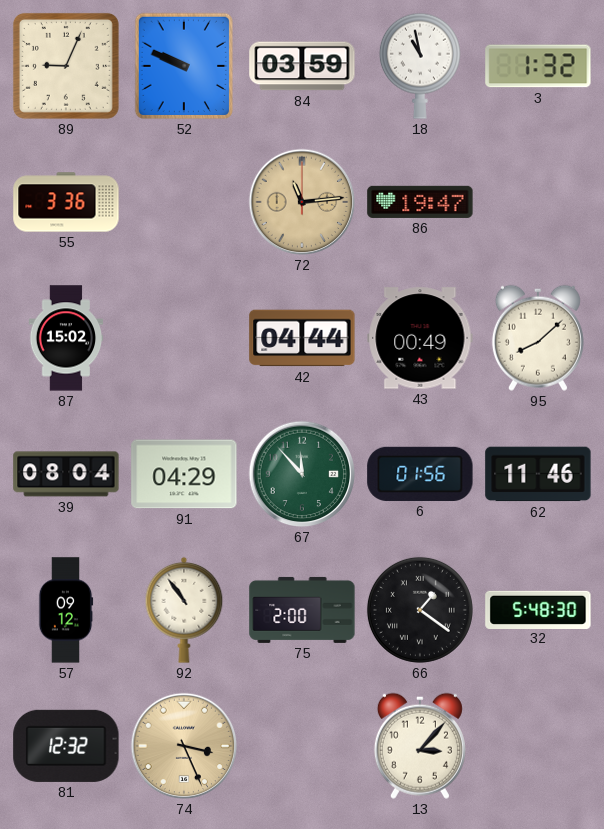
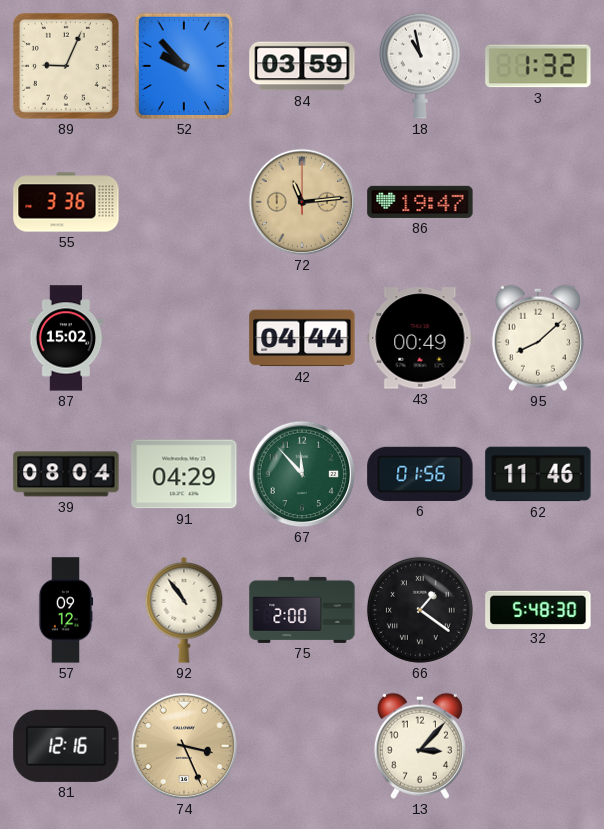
52: 9:49 -> 9:53 (183, 66)
81: 12:32 -> 12:16 (66, 746)
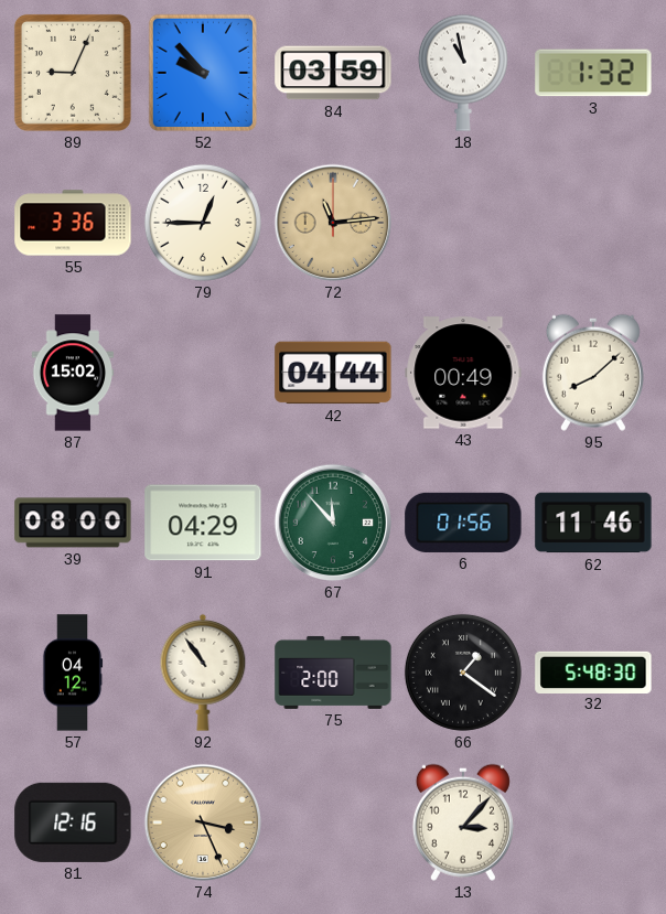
79: none -> 12:45 (203, 223)
86: 19:47 -> none (420, 202)
39: 08:04 -> 08:00 (73, 523)
57: 09:12 -> 04:12 (73, 673)
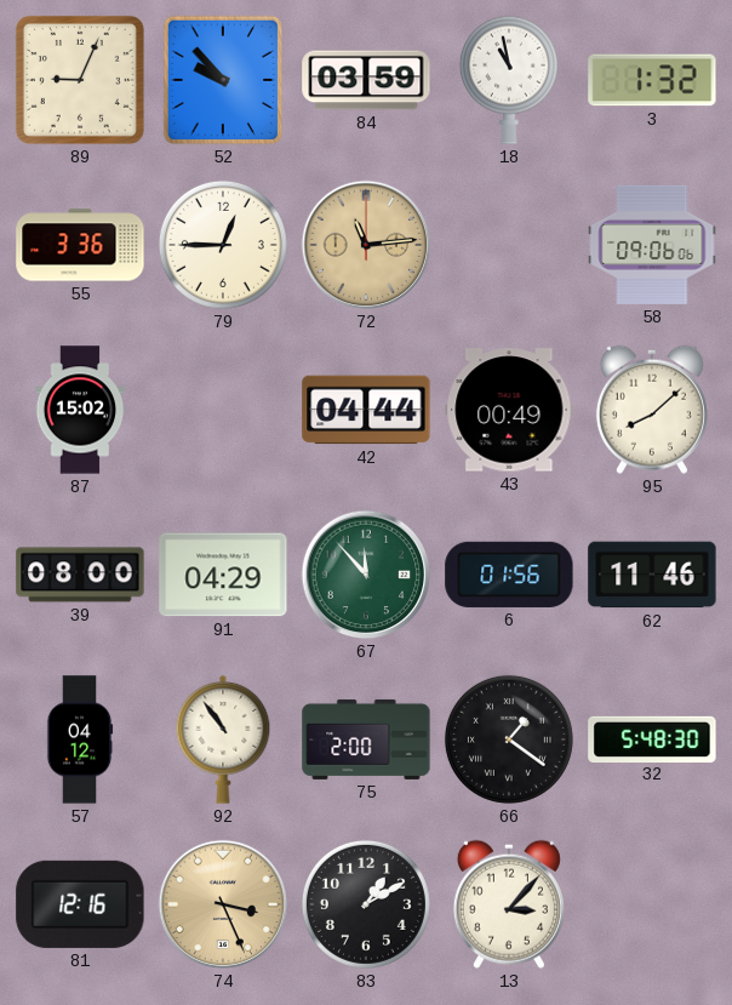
58: none -> 09:06 (652, 245)
83: none -> 1:10 (366, 904)
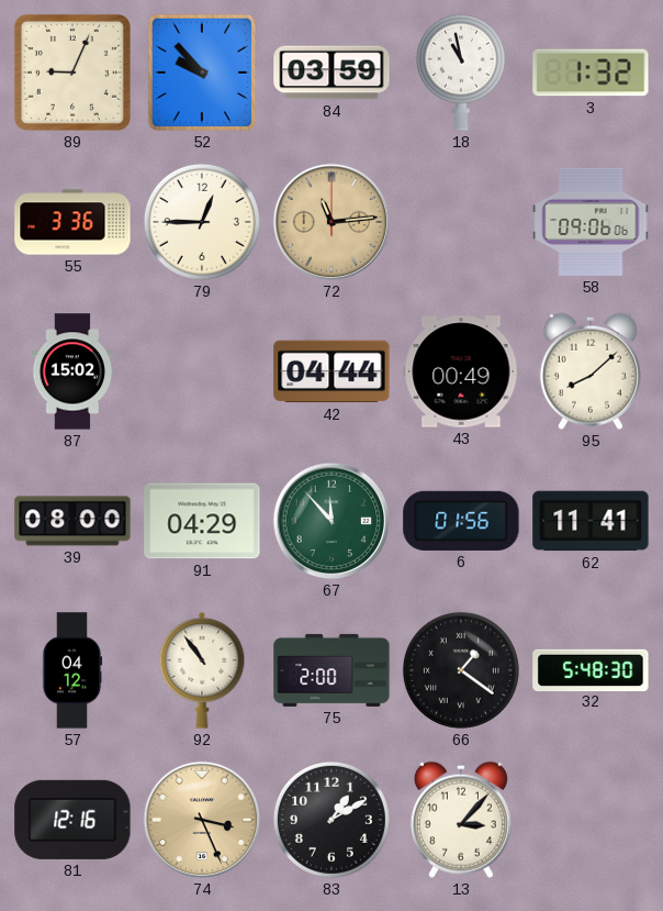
62: 11:46 -> 11:41 (591, 521)
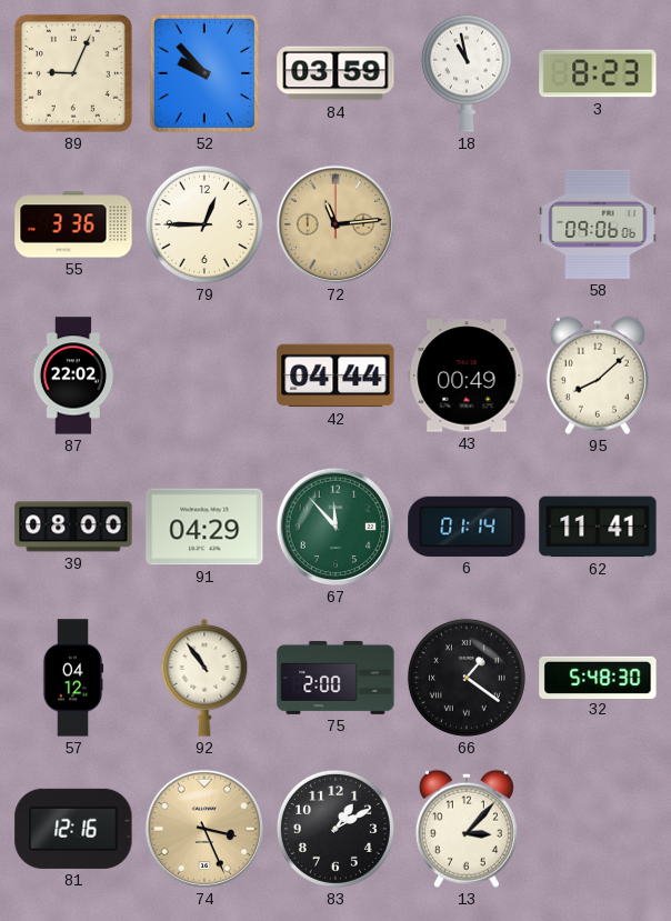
3: 1:32 -> 8:23 (598, 73)
87: 15:02 -> 22:02 (73, 376)
6: 01:56 -> 01:14 (467, 527)
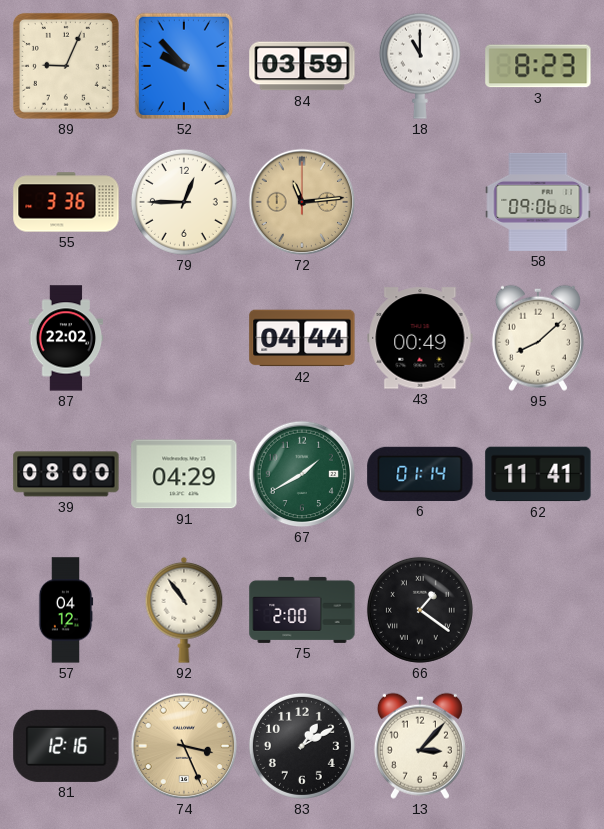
18: 10:58 -> 11:00 (420, 66)
67: 11:53 -> 1:40 (302, 474)
32: 5:48 -> none (598, 677)
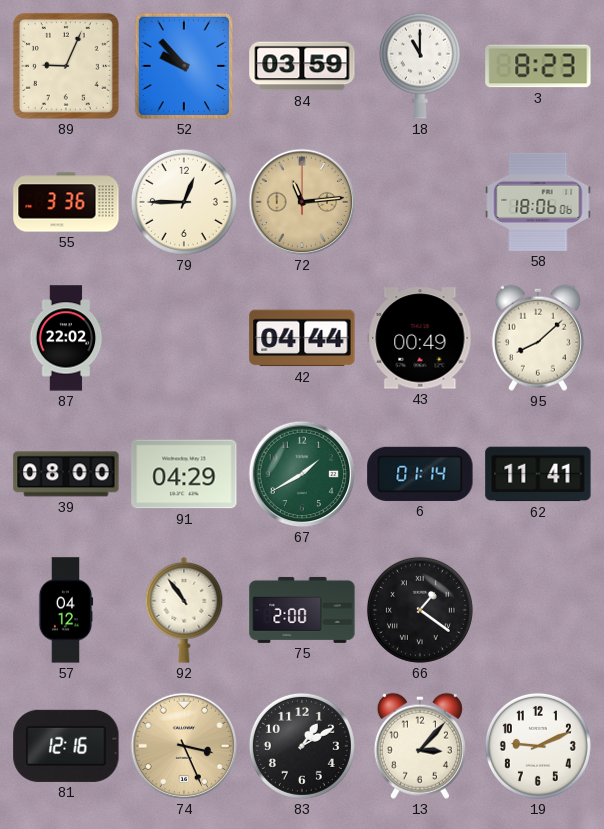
58: 09:06 -> 18:06 (538, 202)
19: none -> 9:11 (538, 746)
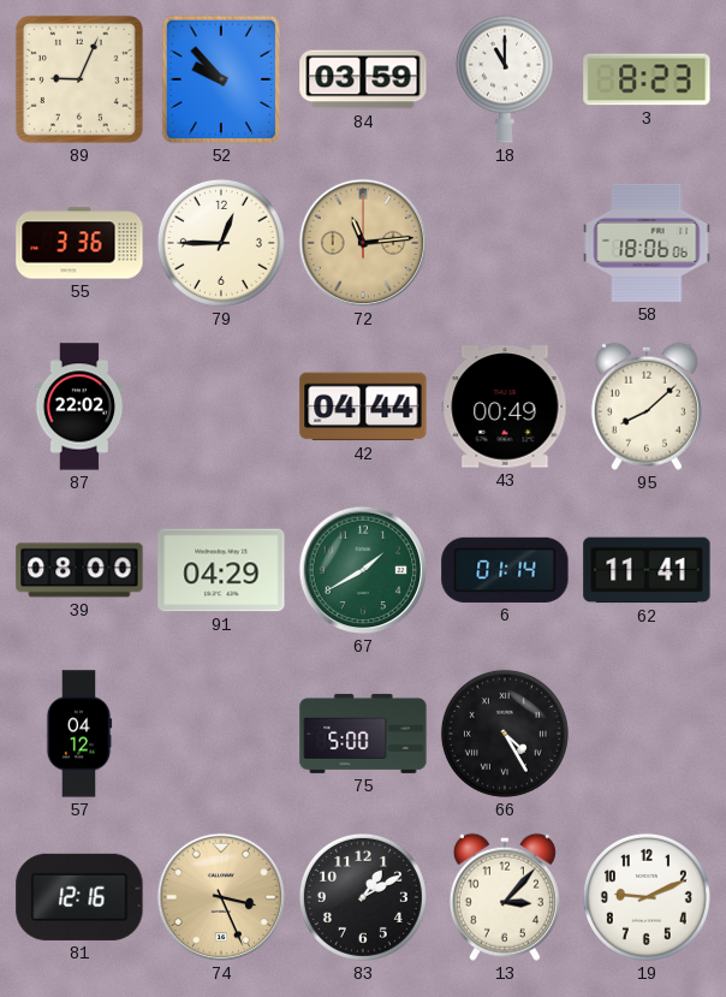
92: 10:54 -> none (184, 610)
75: 2:00 -> 5:00 (363, 734)
66: 1:21 -> 4:25 (505, 734)
